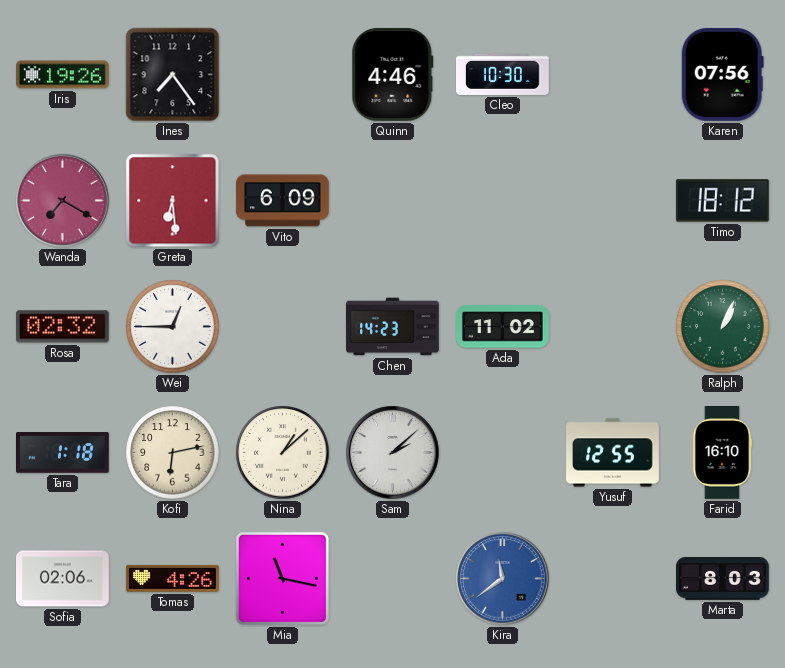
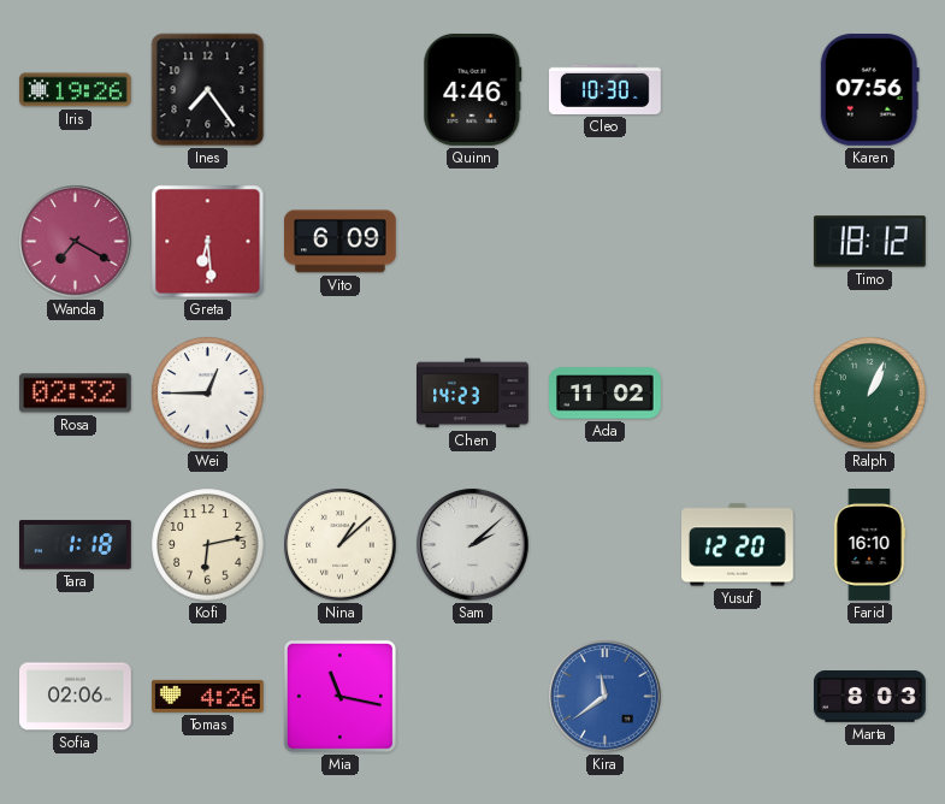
Yusuf: 12:55 -> 12:20 (738, 545)
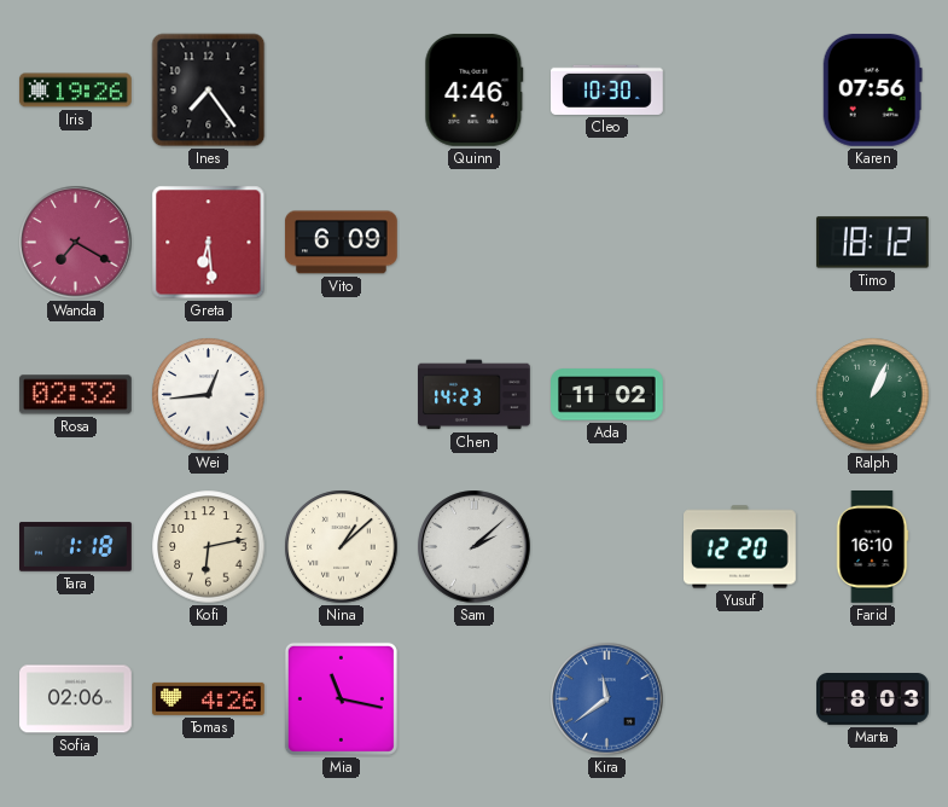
Wei: 12:45 -> 12:44 (209, 395)
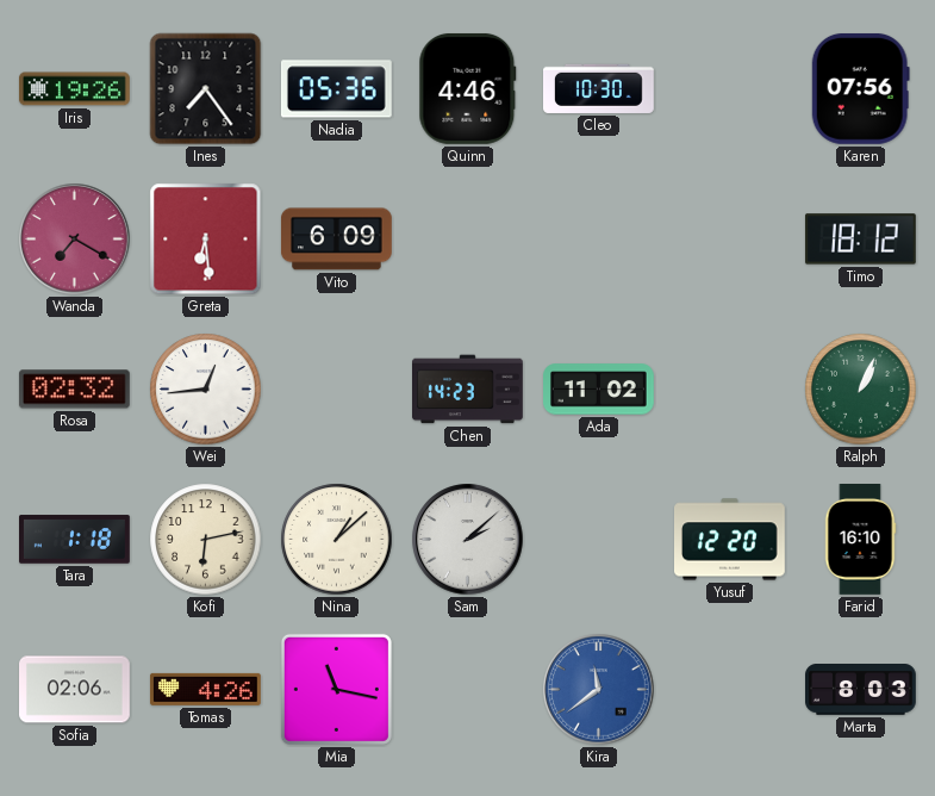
Nadia: none -> 05:36 (336, 89)
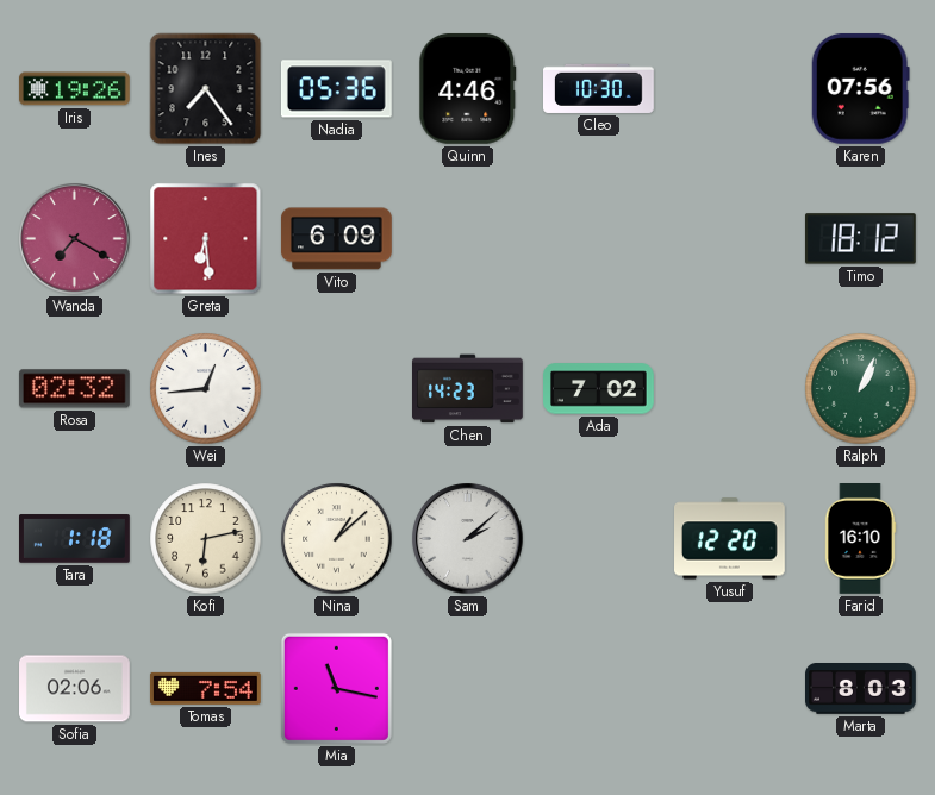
Ada: 11:02 -> 7:02 (599, 389)
Tomas: 4:26 -> 7:54 (205, 688)
Kira: 11:39 -> none (599, 690)
